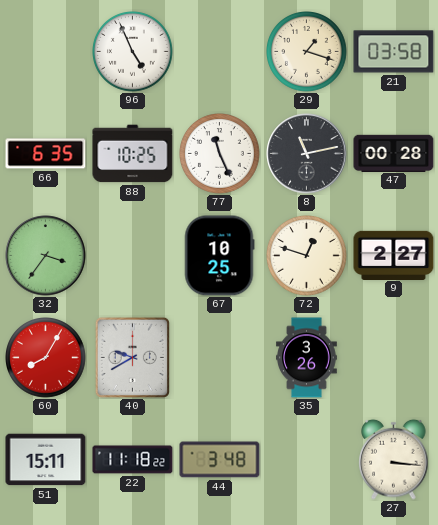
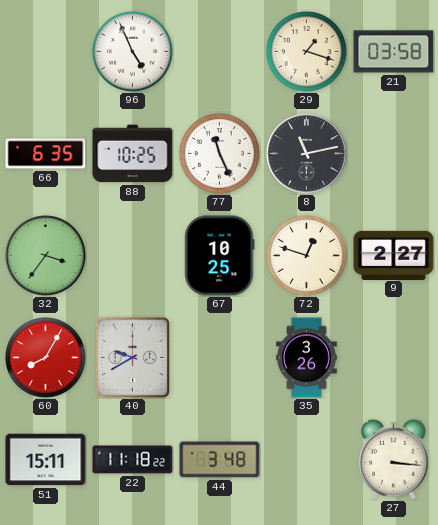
47: 00:28 -> none (394, 153)
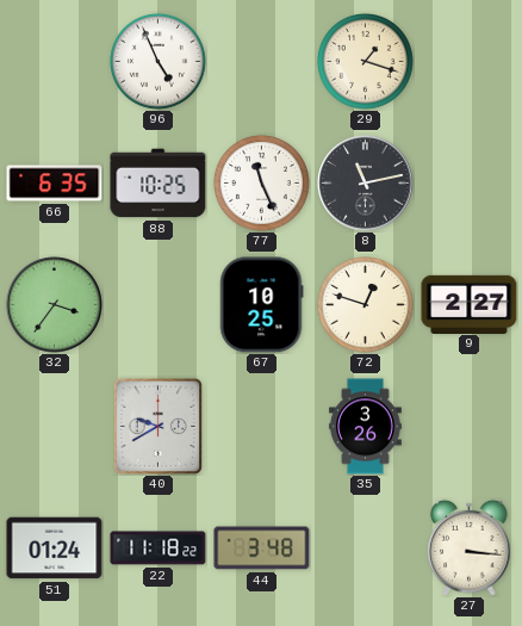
21: 03:58 -> none (394, 52)
60: 8:05 -> none (46, 358)
51: 15:11 -> 01:24 (55, 548)
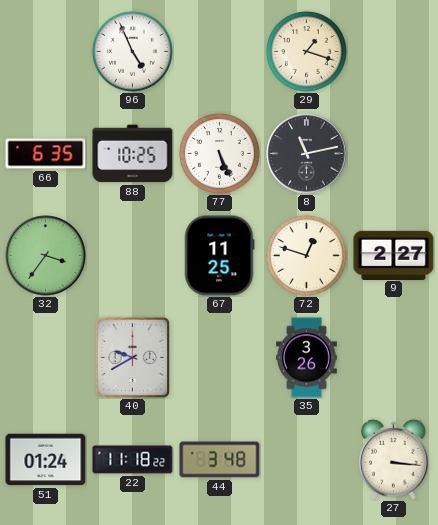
77: 11:26 -> 5:26 (220, 154)
67: 10:25 -> 11:25 (219, 256)
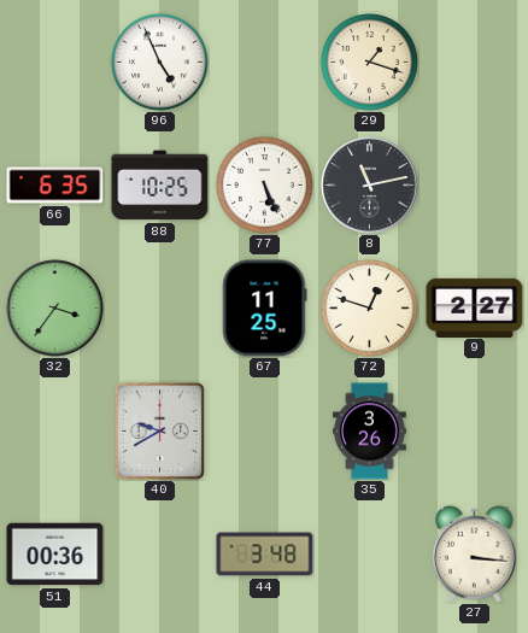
51: 01:24 -> 00:36 (55, 555)
22: 11:18 -> none (133, 460)
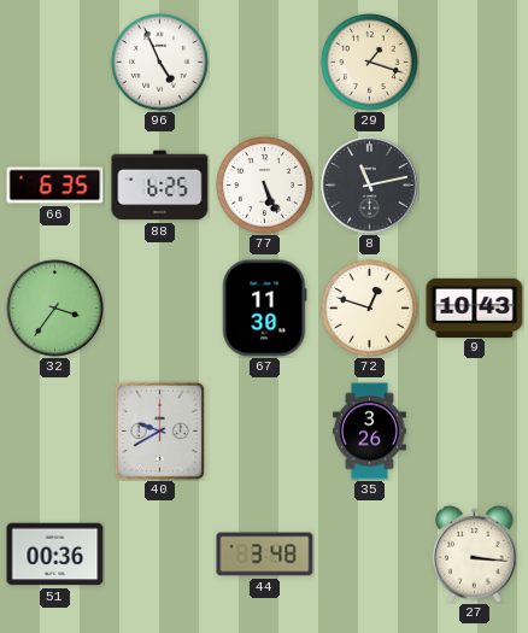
88: 10:25 -> 6:25 (160, 186)
67: 11:25 -> 11:30 (264, 309)
9: 2:27 -> 10:43 (475, 307)
